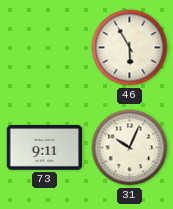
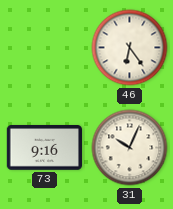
46: 5:55 -> 6:24 (130, 48)
73: 9:11 -> 9:16 (44, 148)
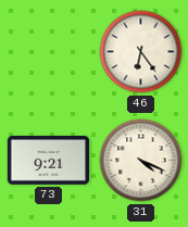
73: 9:16 -> 9:21 (48, 161)
31: 10:04 -> 4:19 (141, 161)
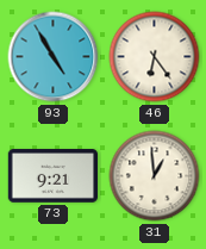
93: none -> 4:55 (54, 57)
31: 4:19 -> 12:59 (155, 176)
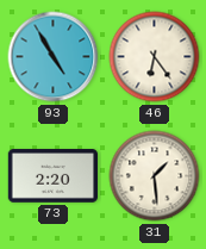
73: 9:21 -> 2:20 (52, 176)
31: 12:59 -> 1:29 (155, 176)
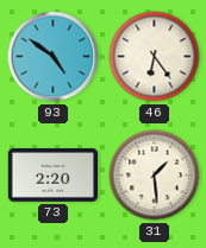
93: 4:55 -> 4:51 (54, 57)
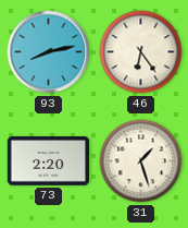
93: 4:51 -> 8:13 (49, 52)
31: 1:29 -> 1:27 (141, 161)
